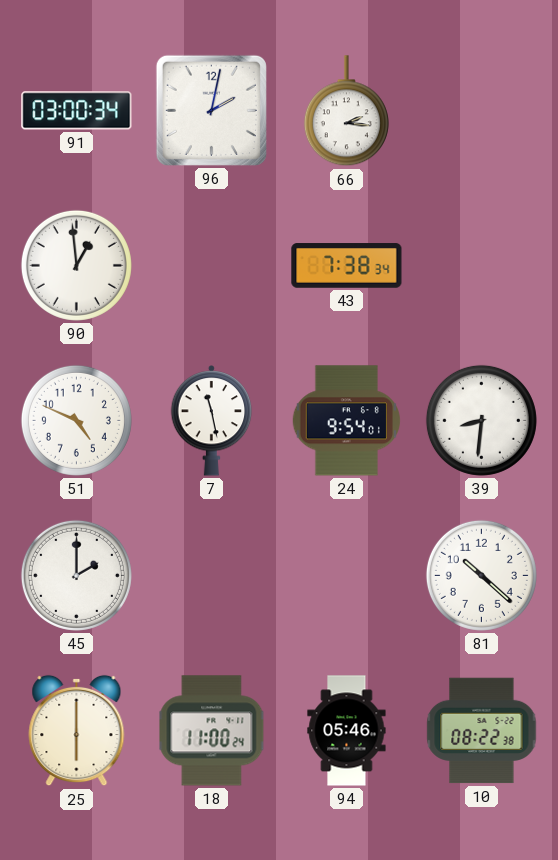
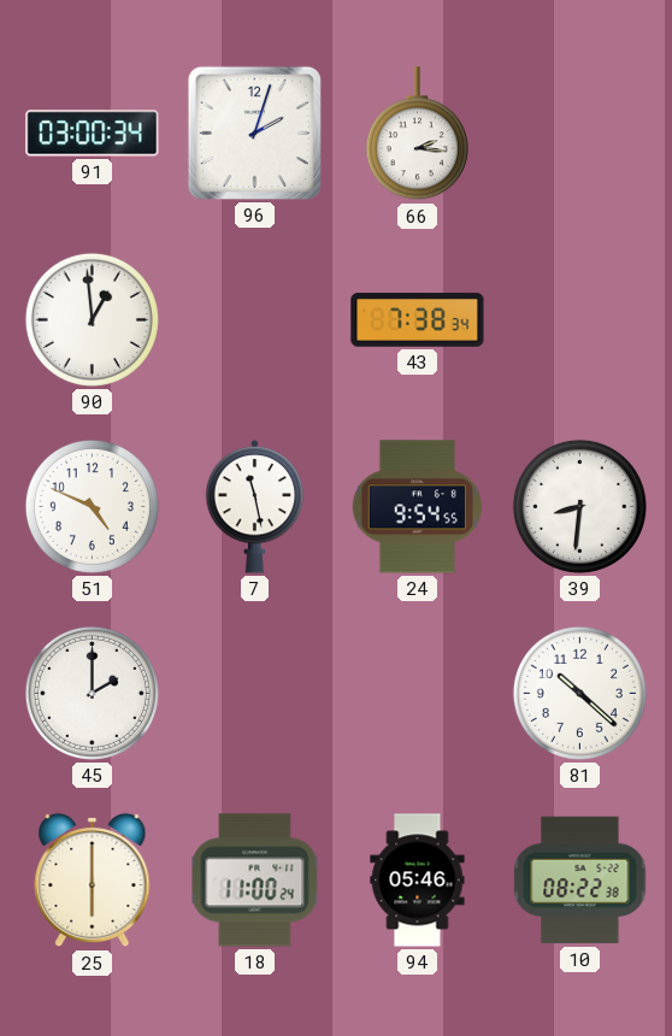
96: 2:02 -> 2:03 (254, 133)
24: 9:54:01 -> 9:54:55 (417, 507)
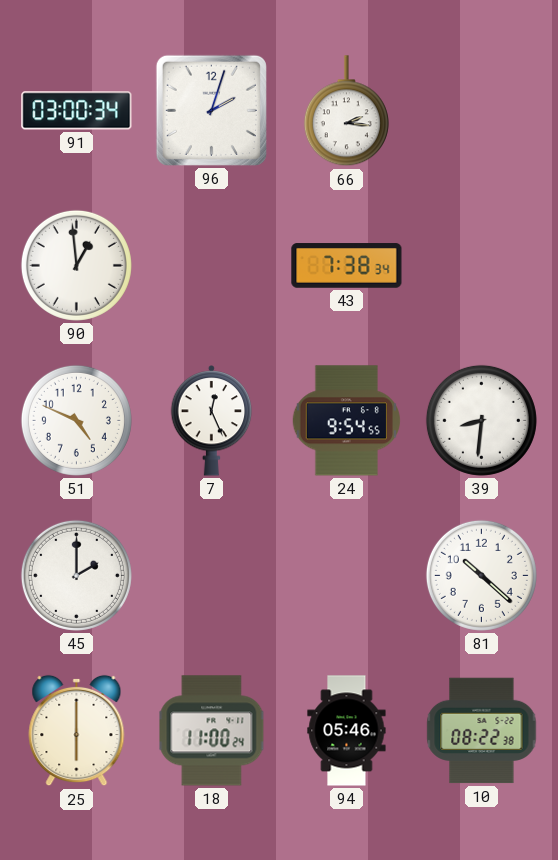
7: 11:28 -> 12:26 (212, 421)
